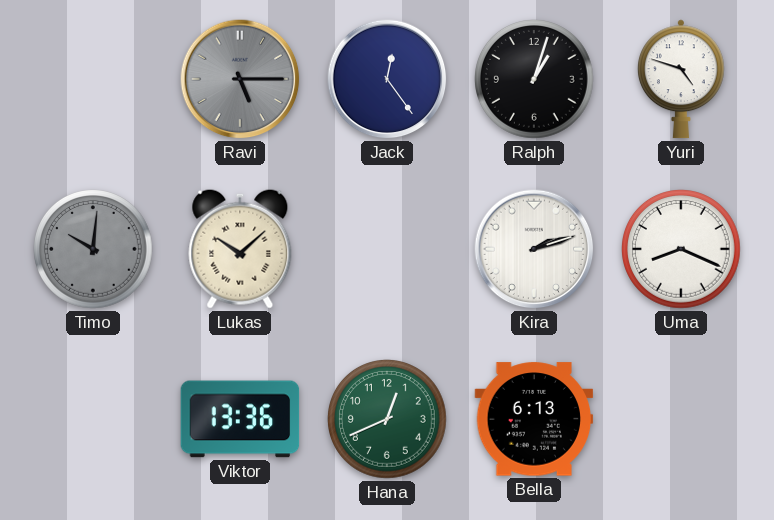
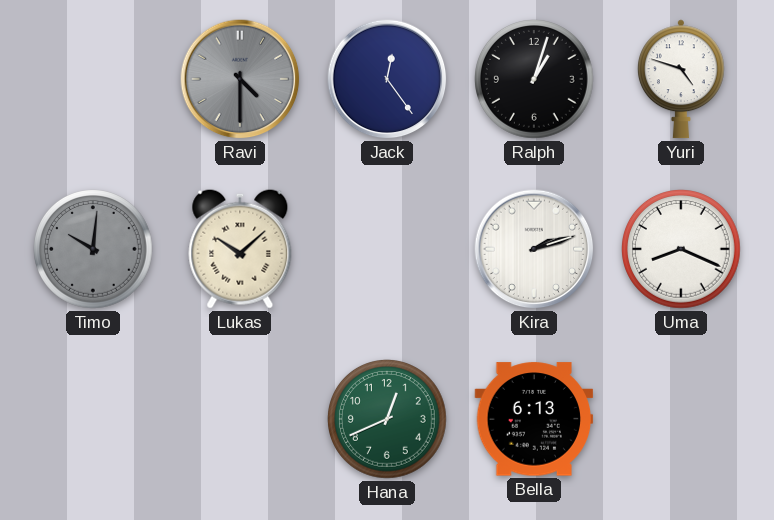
Ravi: 5:15 -> 4:30 (240, 79)
Viktor: 13:36 -> none (240, 419)
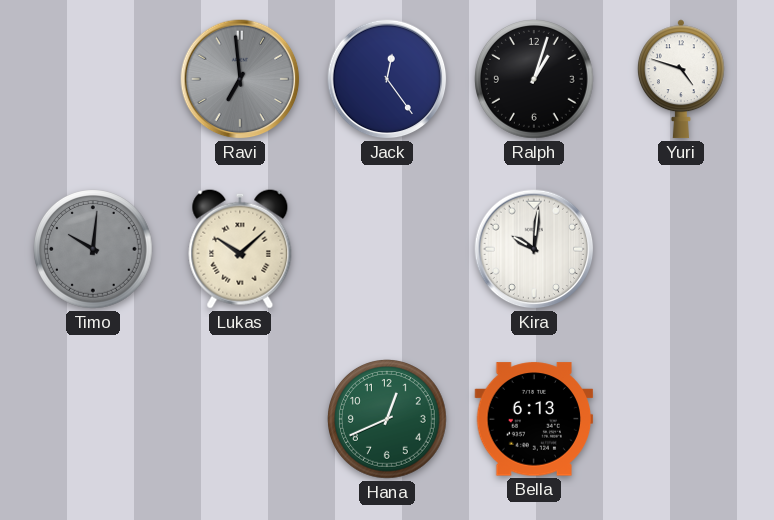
Ravi: 4:30 -> 6:59 (240, 79)
Kira: 2:12 -> 10:01 (534, 249)
Uma: 8:19 -> none (682, 250)
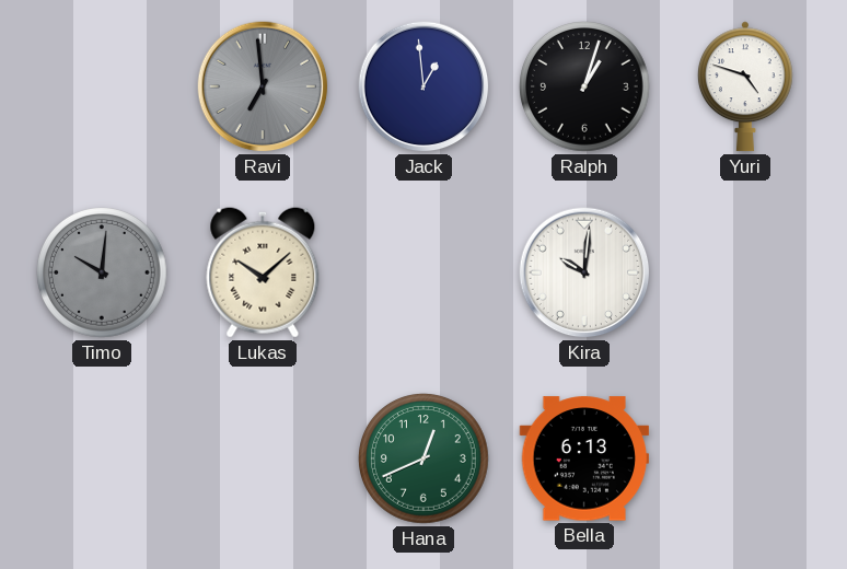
Jack: 12:24 -> 12:59 (424, 86)
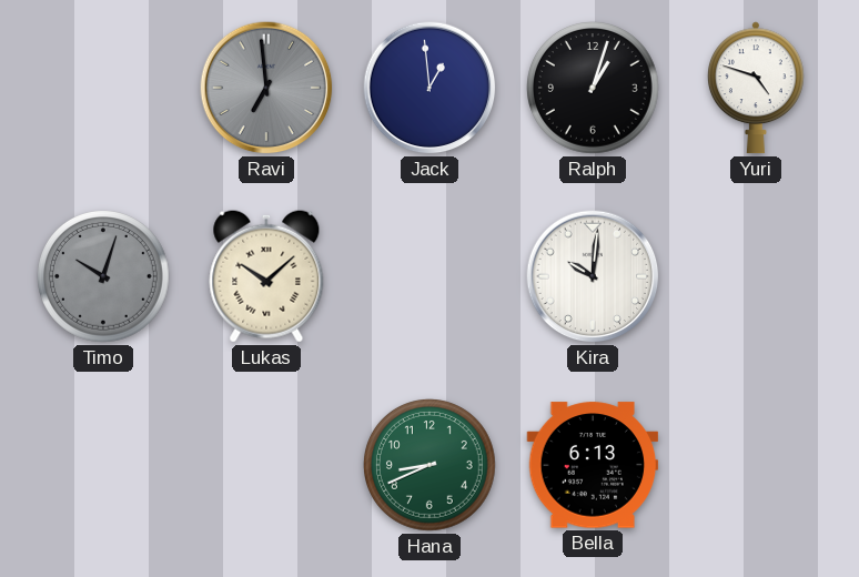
Timo: 10:01 -> 10:03 (104, 277)
Hana: 12:41 -> 8:41 (431, 466)
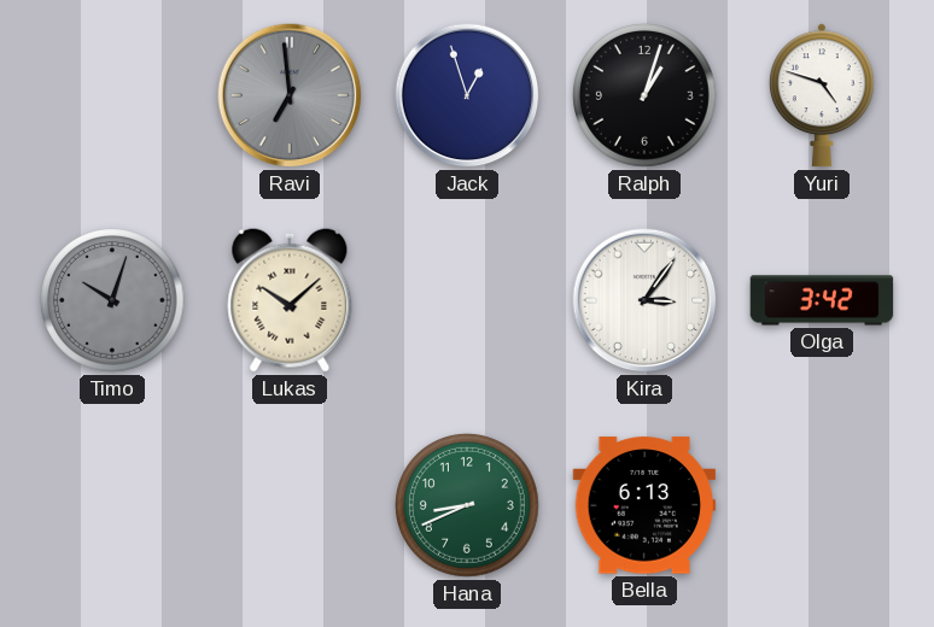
Jack: 12:59 -> 12:57 (467, 95)
Kira: 10:01 -> 3:06 (644, 300)
Olga: none -> 3:42 (822, 300)
